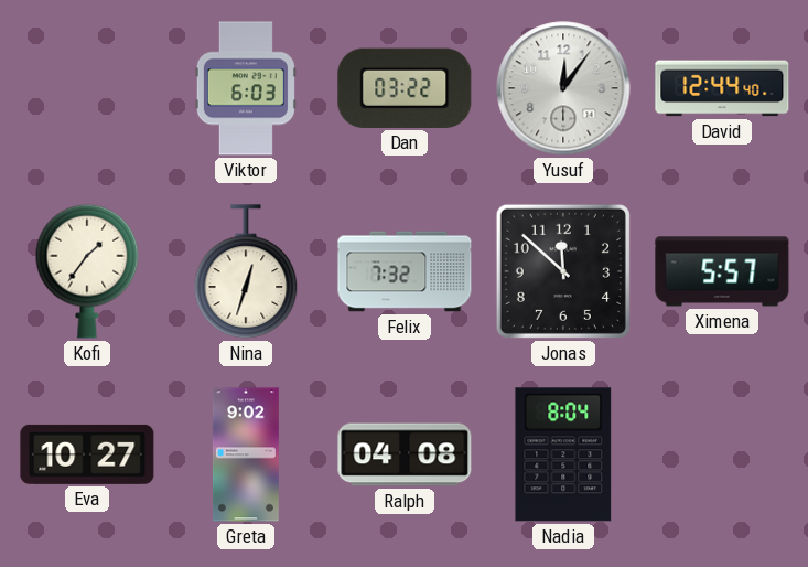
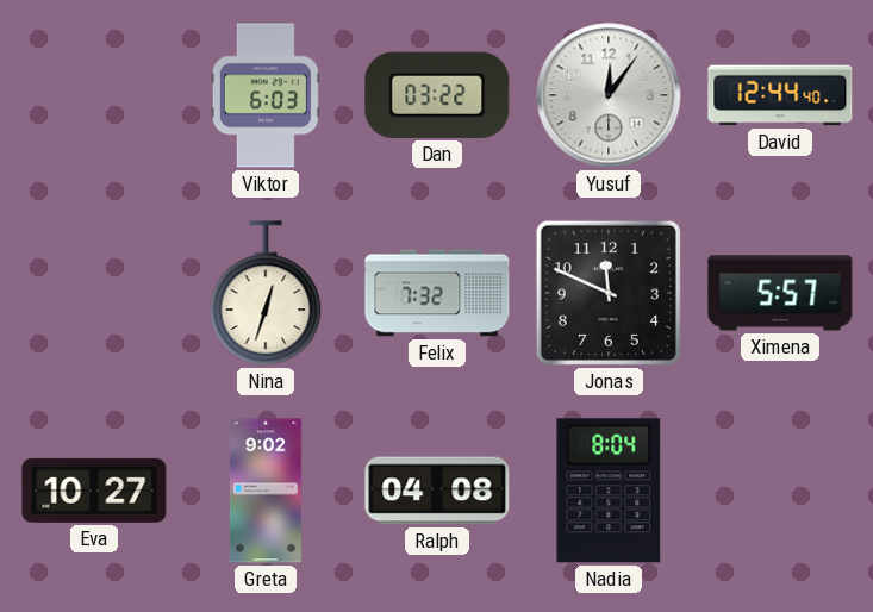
Kofi: 1:36 -> none (87, 271)
Jonas: 11:52 -> 11:49 (609, 293)
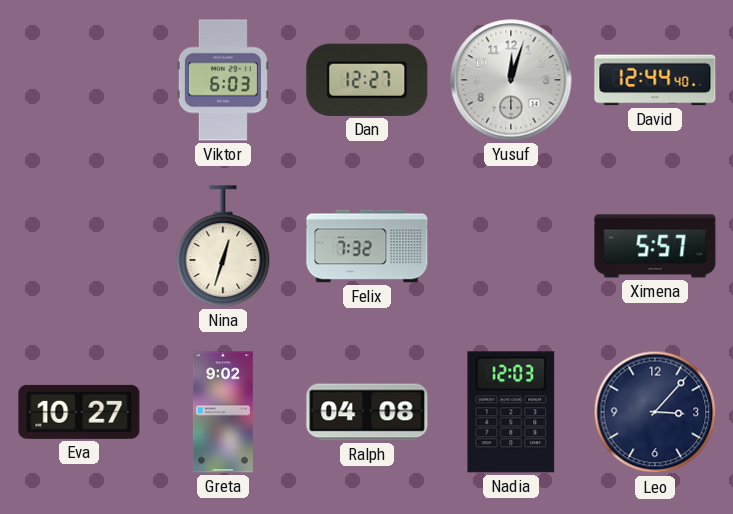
Dan: 03:22 -> 12:27 (367, 80)
Yusuf: 12:06 -> 12:03 (511, 80)
Jonas: 11:49 -> none (609, 293)
Nadia: 8:04 -> 12:03 (511, 412)
Leo: none -> 3:07 (655, 412)
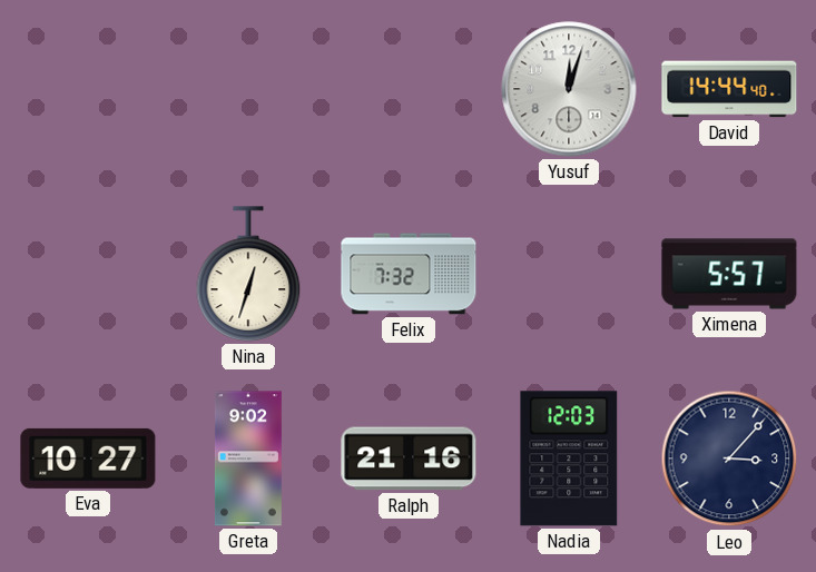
Viktor: 6:03 -> none (223, 80)
Dan: 12:27 -> none (367, 80)
David: 12:44 -> 14:44 (729, 89)
Ralph: 04:08 -> 21:16 (409, 458)
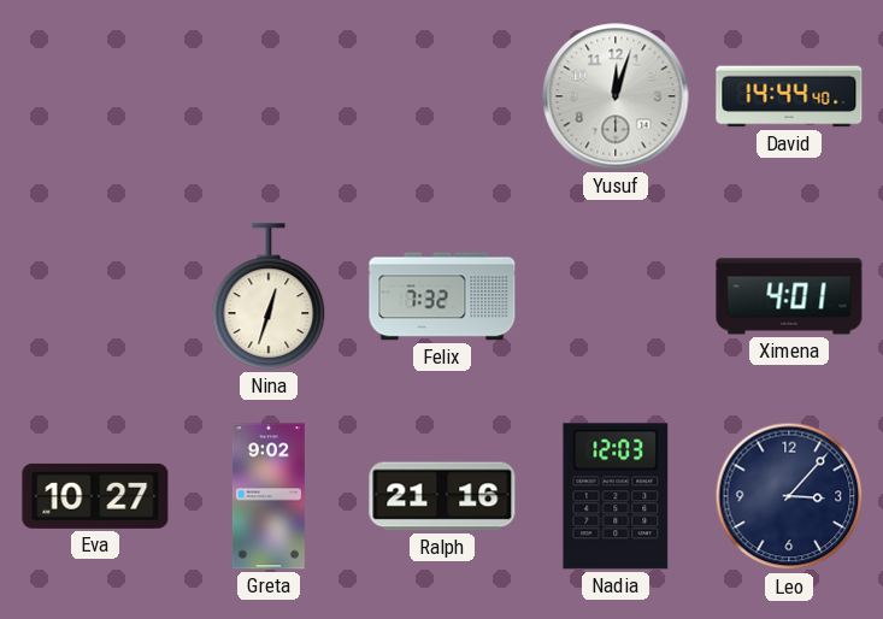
Ximena: 5:57 -> 4:01 (789, 296)
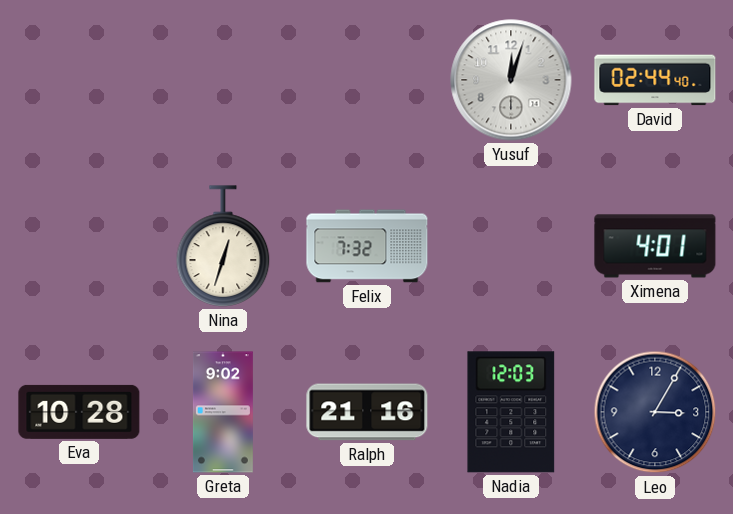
David: 14:44 -> 02:44 (655, 80)
Eva: 10:27 -> 10:28 (79, 412)
Leo: 3:07 -> 3:05 (655, 412)
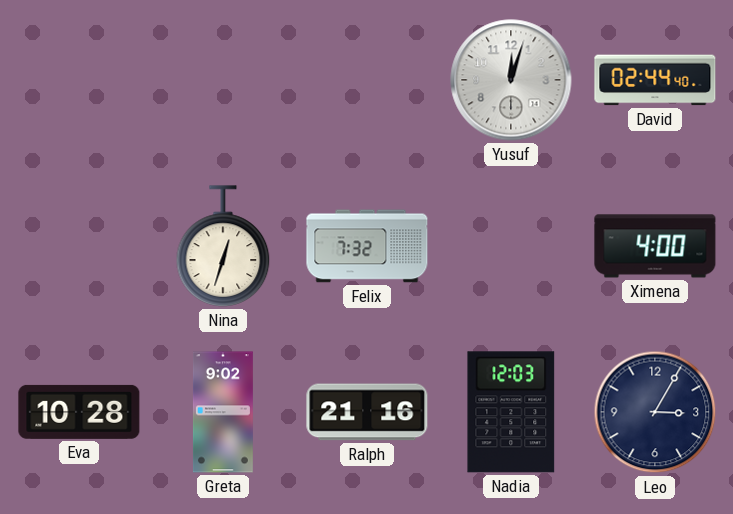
Ximena: 4:01 -> 4:00 (655, 246)
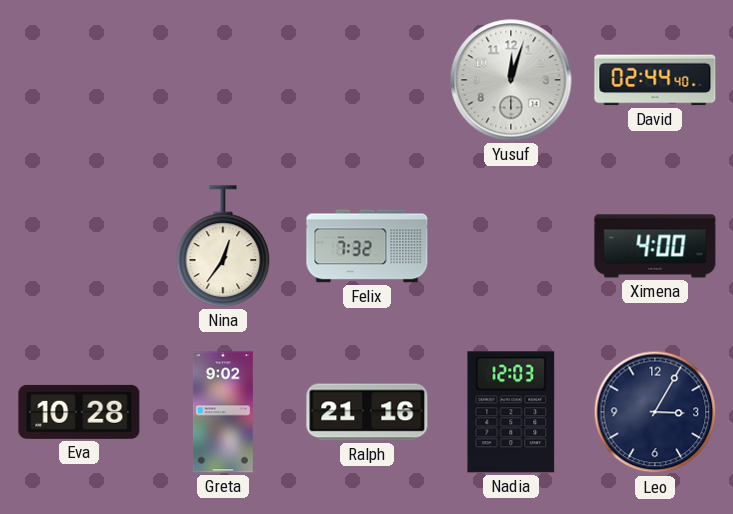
Nina: 12:33 -> 12:36 (223, 246)
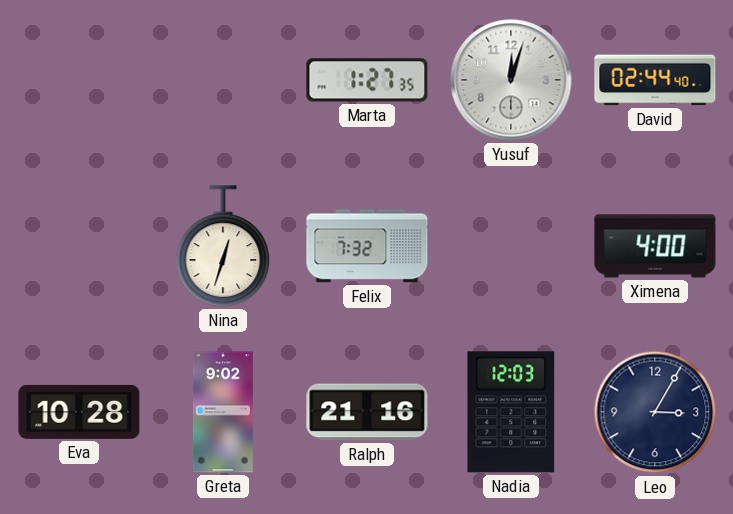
Marta: none -> 1:27 (367, 80)
Nina: 12:36 -> 12:33 (223, 246)
